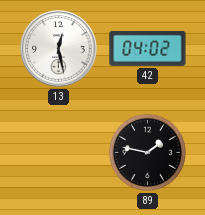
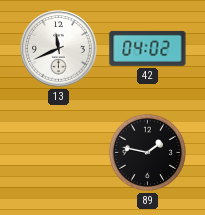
13: 12:28 -> 11:41 (59, 49)
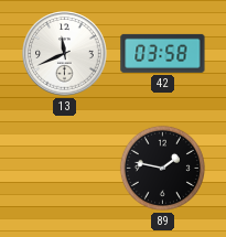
42: 04:02 -> 03:58 (163, 53)
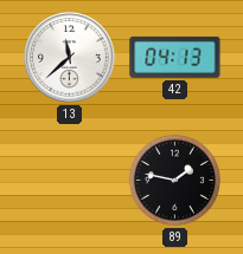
13: 11:41 -> 11:38 (70, 58)
42: 03:58 -> 04:13 (175, 57)
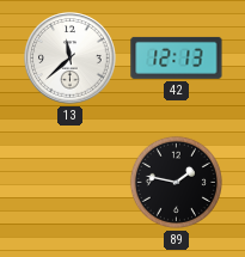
42: 04:13 -> 12:13 (177, 57)
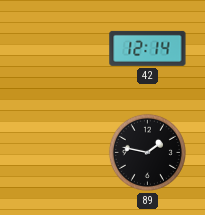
13: 11:38 -> none (71, 59)
42: 12:13 -> 12:14 (148, 48)
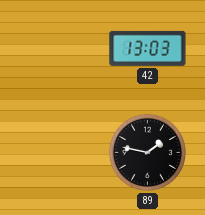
42: 12:14 -> 13:03 (148, 48)
